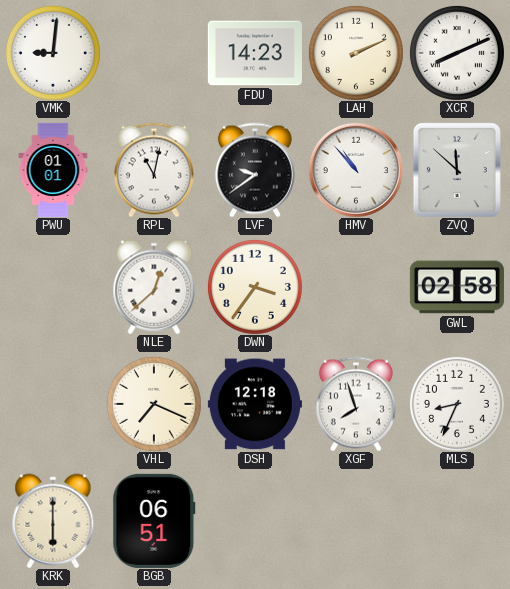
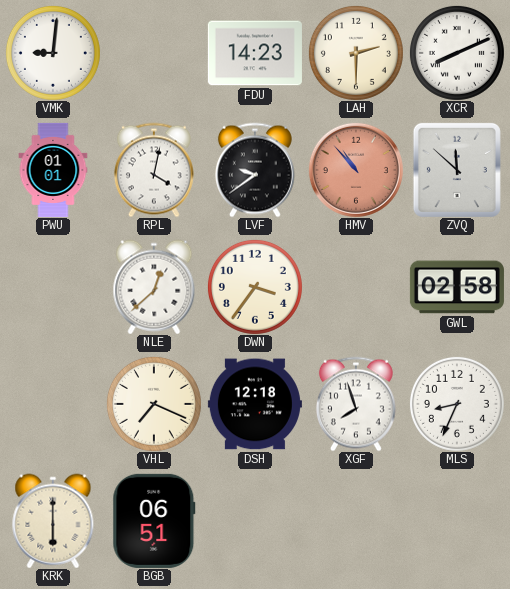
LAH: 2:11 -> 2:30 (356, 53)
RPL: 11:02 -> 4:02 (154, 170)
HMV dial: white -> salmon (356, 170)
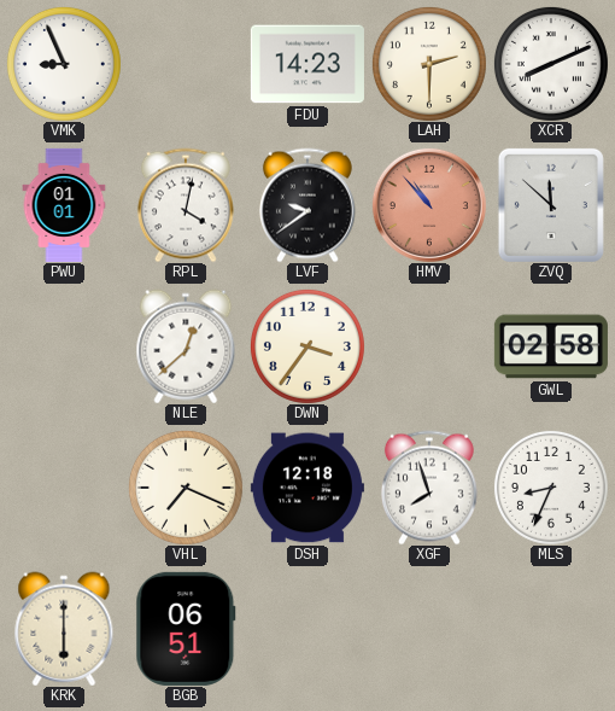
VMK: 9:01 -> 8:56 (64, 64)
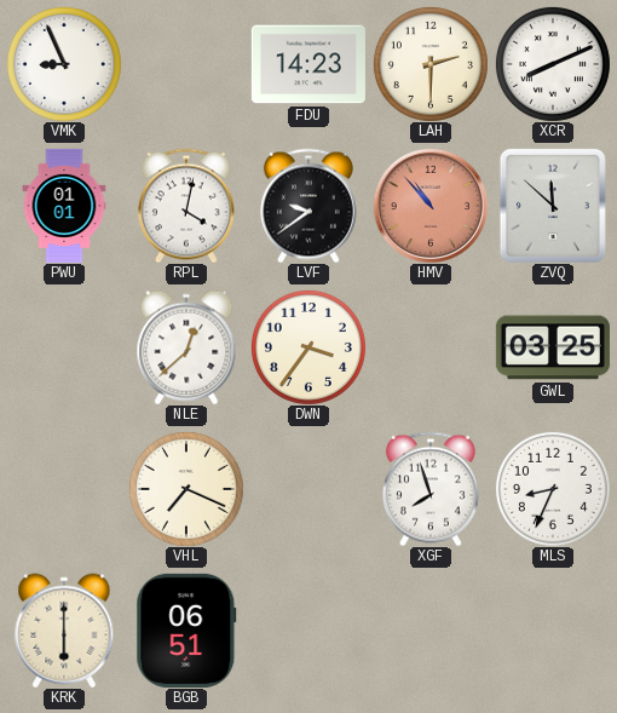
GWL: 02:58 -> 03:25 (553, 347)
DSH: 12:18 -> none (307, 488)
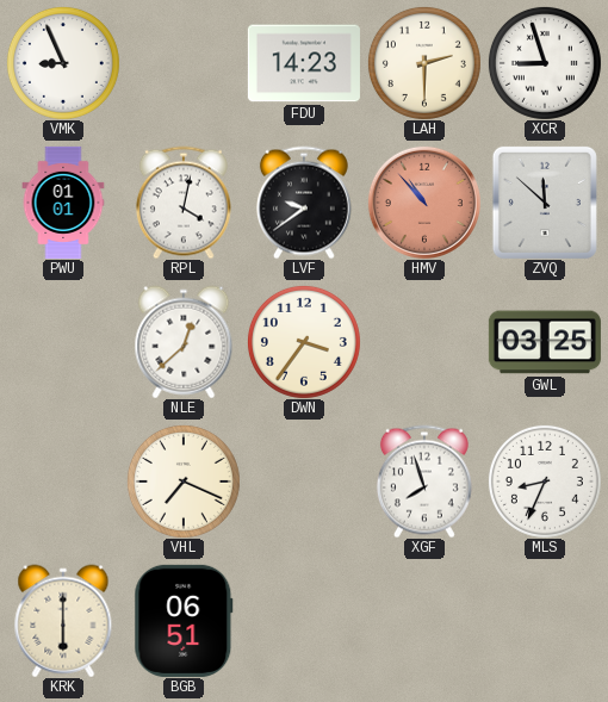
XCR: 8:11 -> 8:57 (545, 63)
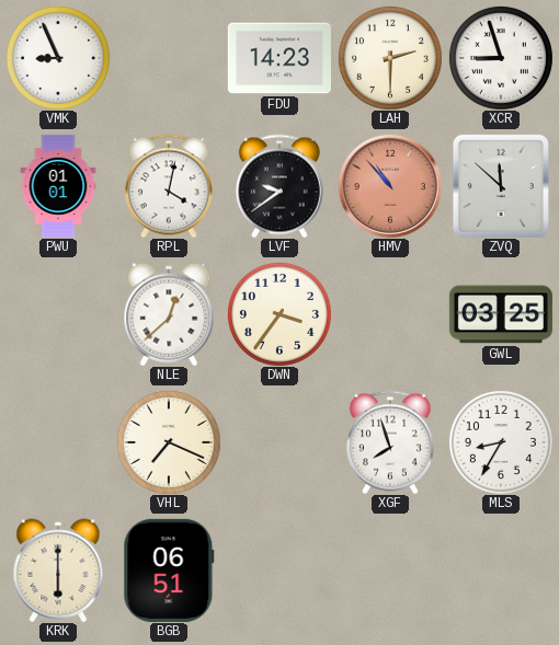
MLS: 8:34 -> 8:35 (501, 442)
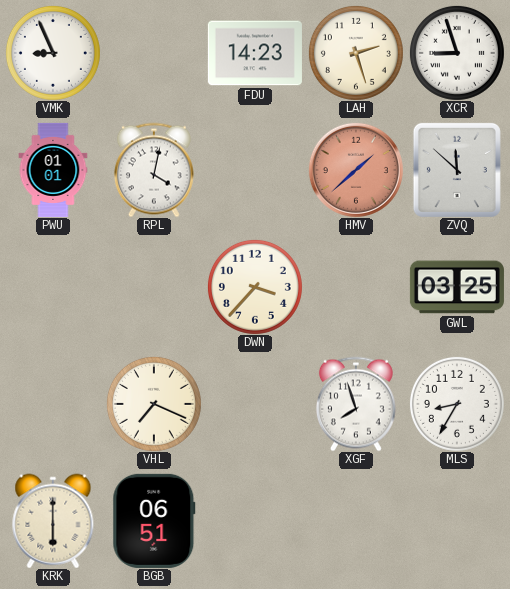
LAH: 2:30 -> 2:27 (356, 53)
LVF: 9:39 -> none (279, 186)
HMV: 10:53 -> 1:38 (356, 170)
NLE: 12:38 -> none (169, 314)
DWN: 3:36 -> 3:37 (255, 287)
